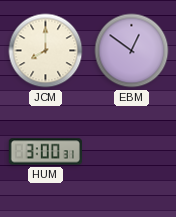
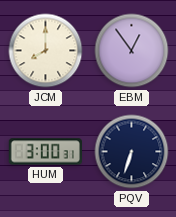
EBM: 12:51 -> 12:54 (132, 51)
PQV: none -> 6:33 (132, 152)
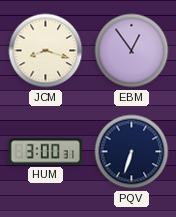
JCM: 8:00 -> 8:18 (46, 51)
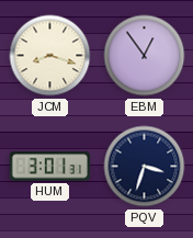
HUM: 3:00 -> 3:01 (49, 167)
PQV: 6:33 -> 3:33 (145, 167)
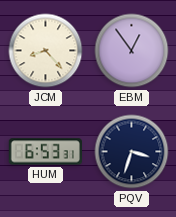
JCM: 8:18 -> 8:23 (46, 51)
HUM: 3:01 -> 6:53 (45, 152)
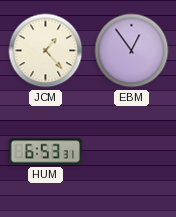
JCM: 8:23 -> 1:23 (46, 51)
PQV: 3:33 -> none (132, 152)
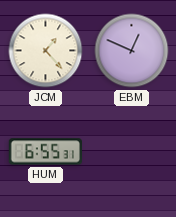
EBM: 12:54 -> 12:49 (132, 51)
HUM: 6:53 -> 6:55 (45, 152)
